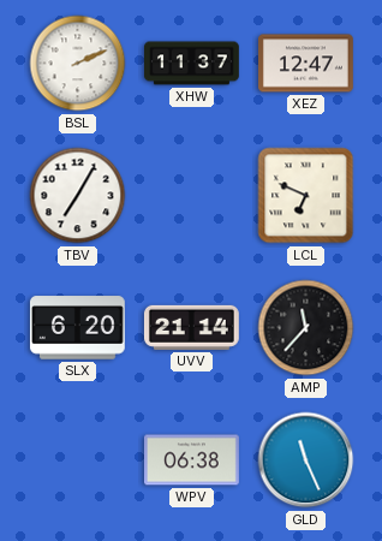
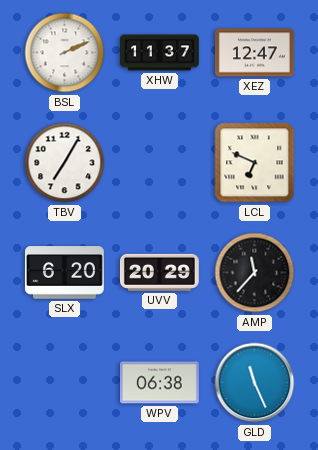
UVV: 21:14 -> 20:29 (159, 272)
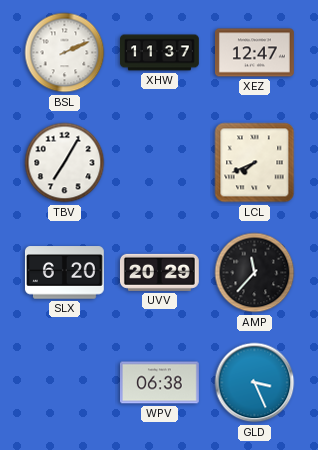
LCL: 6:49 -> 7:41 (255, 163)
GLD: 11:26 -> 3:26 (255, 383)
